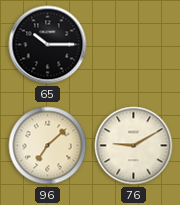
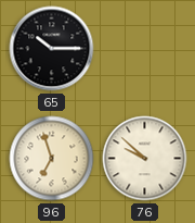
96: 7:08 -> 6:57 (52, 159)
76: 9:10 -> 9:52 (145, 159)
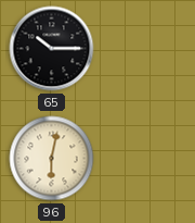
96: 6:57 -> 6:02 (52, 159)
76: 9:52 -> none (145, 159)
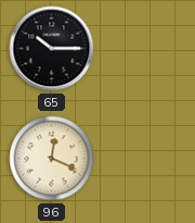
96: 6:02 -> 12:19 (52, 159)
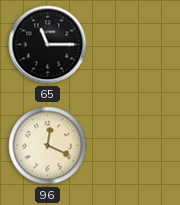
65: 10:15 -> 11:15 (48, 45)
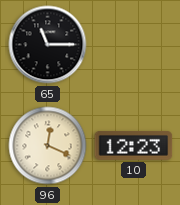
10: none -> 12:23 (134, 146)
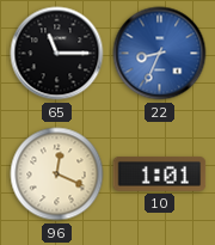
22: none -> 8:34 (160, 54)
10: 12:23 -> 1:01 (160, 174)
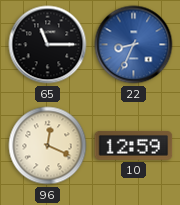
10: 1:01 -> 12:59 (134, 146)
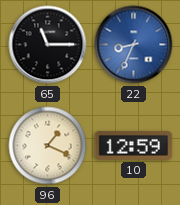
96: 12:19 -> 1:19 (48, 146)
